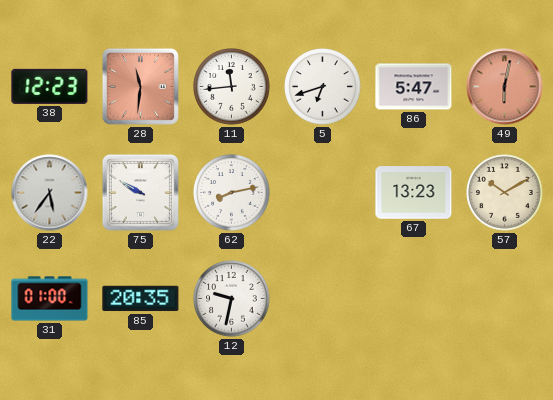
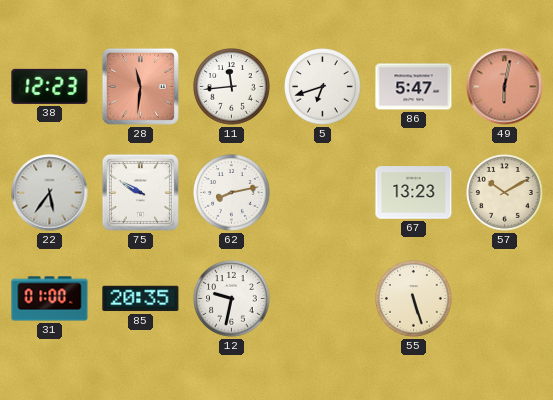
55: none -> 5:27 (414, 299)
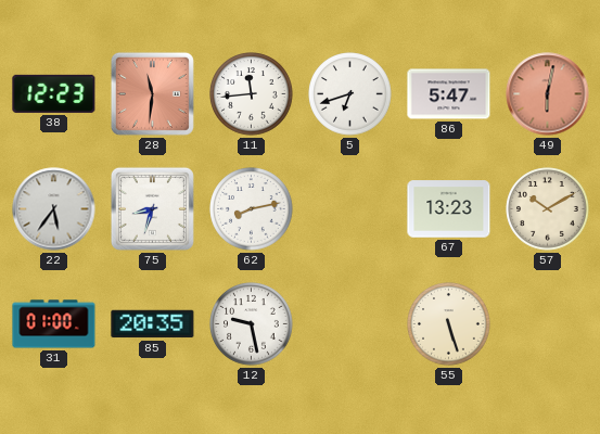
75: 9:50 -> 8:33 (152, 208)
12: 9:32 -> 9:28 (252, 324)
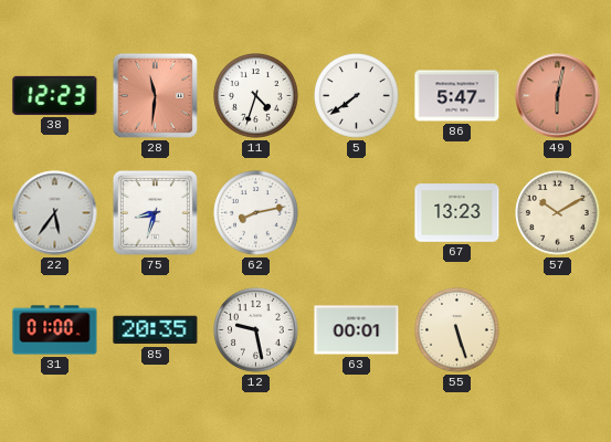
11: 11:44 -> 4:33 (256, 96)
5: 6:42 -> 7:39 (357, 96)
63: none -> 00:01 (357, 330)
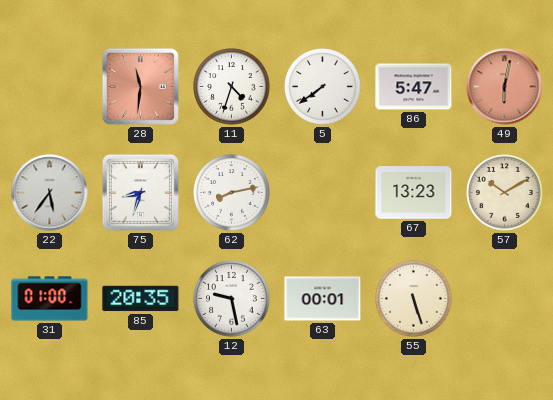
38: 12:23 -> none (55, 95)
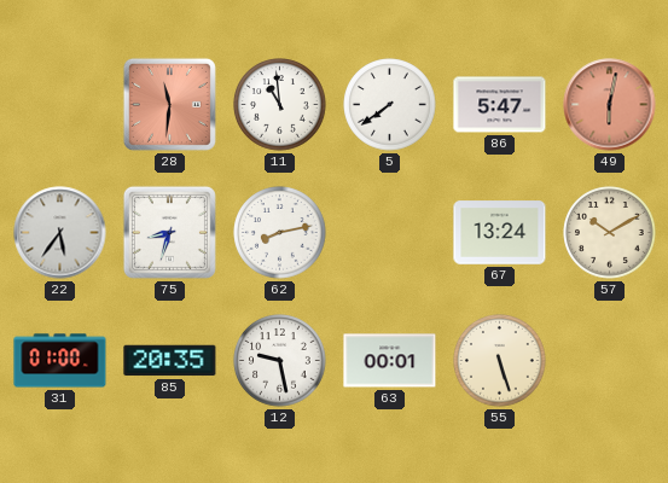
11: 4:33 -> 10:59 (280, 105)
67: 13:23 -> 13:24 (500, 233)
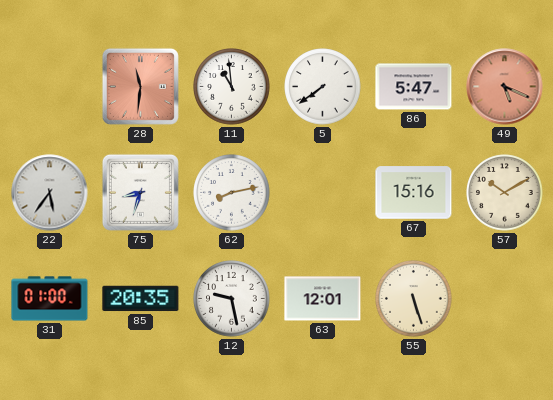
49: 6:02 -> 5:19 (505, 87)
67: 13:24 -> 15:16 (414, 193)
63: 00:01 -> 12:01 (323, 299)
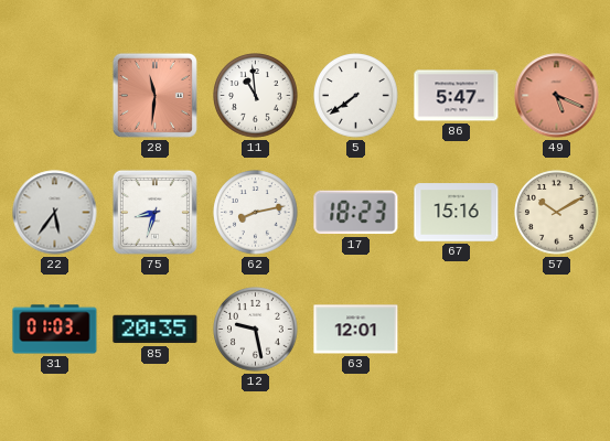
17: none -> 18:23 (356, 213)
31: 01:00 -> 01:03 (55, 330)
55: 5:27 -> none (414, 299)
